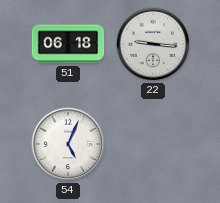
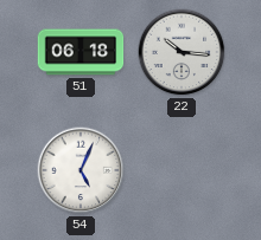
22: 9:16 -> 10:16 (182, 52)
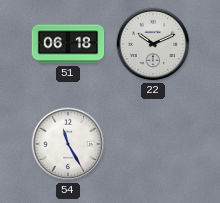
22: 10:16 -> 10:11 (153, 44)
54: 5:04 -> 11:25 (68, 144)
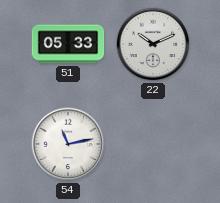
51: 06:18 -> 05:33 (68, 44)
54: 11:25 -> 11:13 (68, 144)
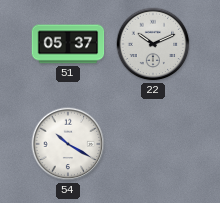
51: 05:33 -> 05:37 (68, 44)
54: 11:13 -> 10:20 (68, 144)
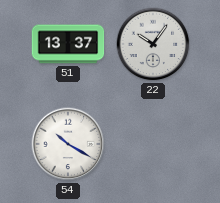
51: 05:37 -> 13:37 (68, 44)
22: 10:11 -> 10:06 (153, 44)
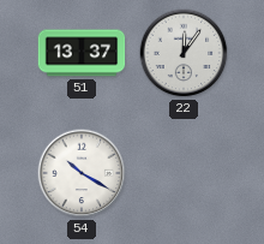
22: 10:06 -> 12:06 (184, 53)
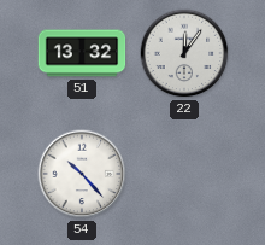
51: 13:37 -> 13:32 (82, 53)
54: 10:20 -> 10:23 (82, 174)
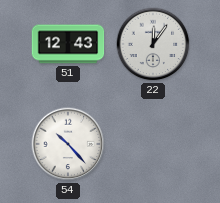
51: 13:32 -> 12:43 (68, 44)
